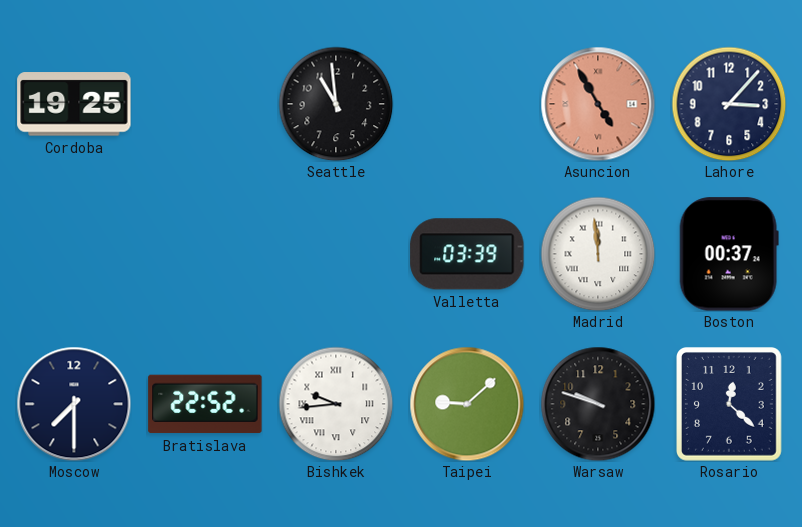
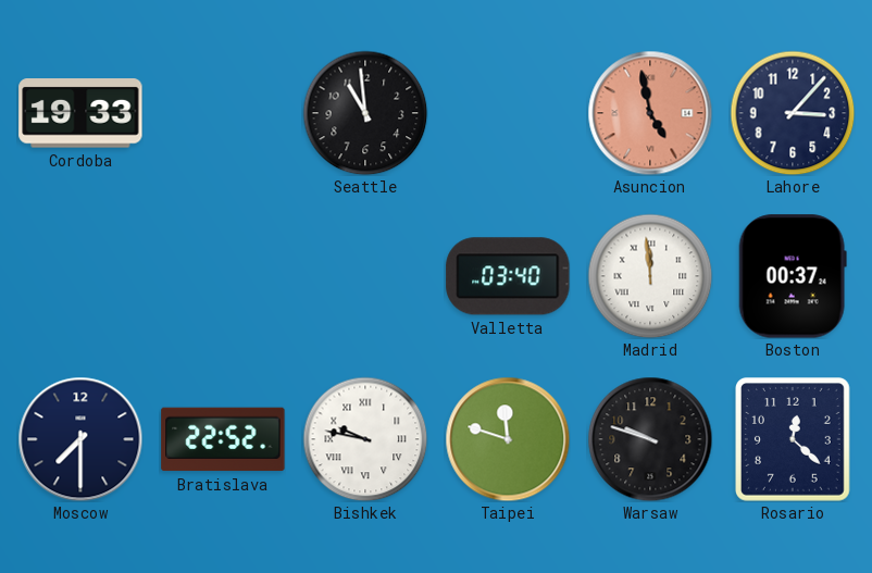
Cordoba: 19:25 -> 19:33 (80, 113)
Asuncion: 4:55 -> 4:58 (650, 113)
Valletta: 03:39 -> 03:40 (508, 276)
Bishkek: 9:44 -> 9:47 (365, 439)
Taipei: 9:08 -> 11:48 (508, 439)
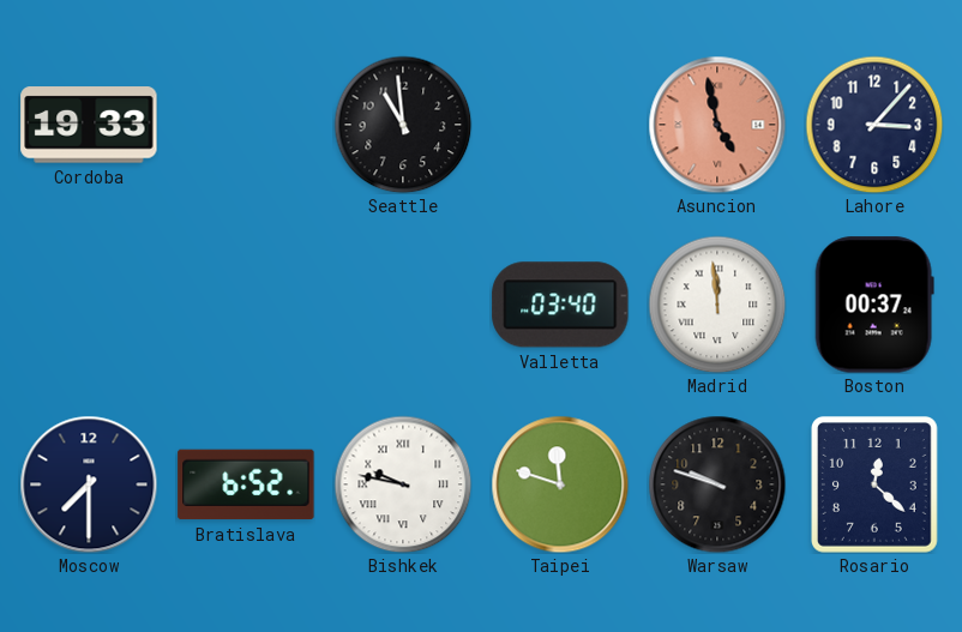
Bratislava: 22:52 -> 6:52 (246, 484)
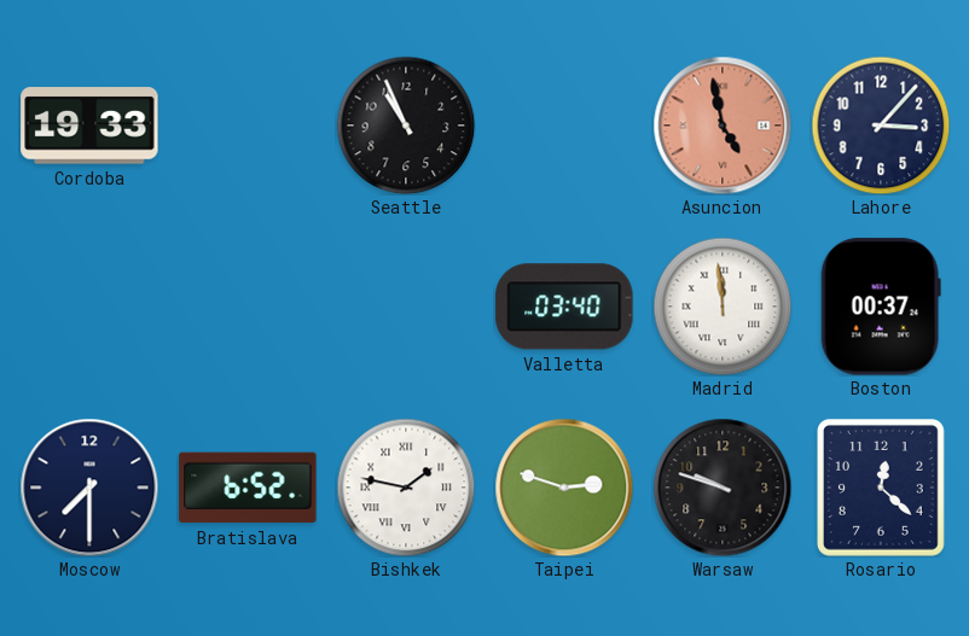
Seattle: 10:59 -> 10:56 (406, 126)
Bishkek: 9:47 -> 1:47 (406, 488)
Taipei: 11:48 -> 2:48 (564, 488)
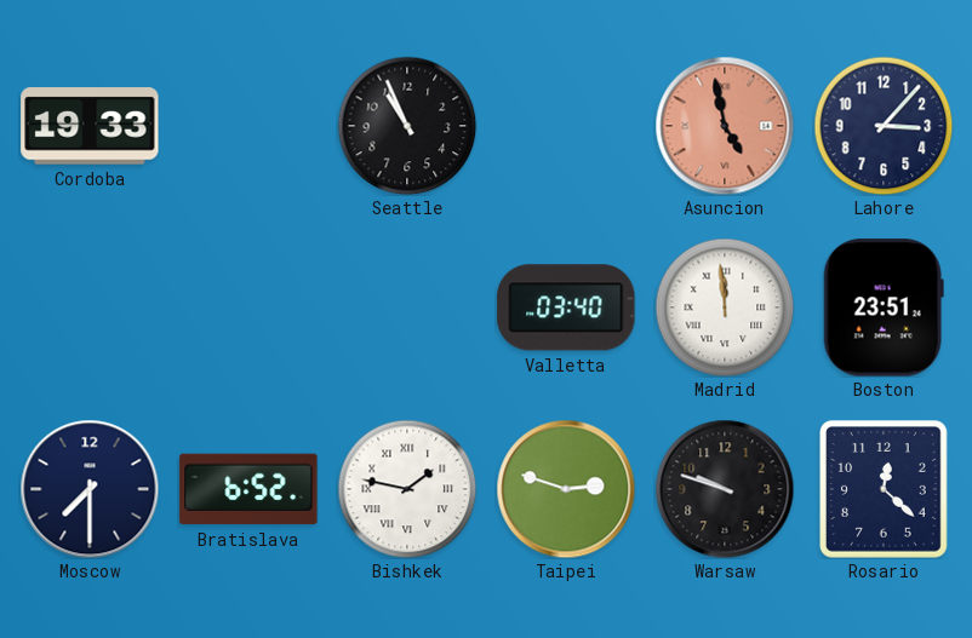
Boston: 00:37 -> 23:51 (884, 307)
